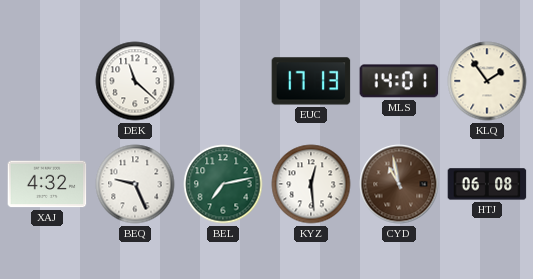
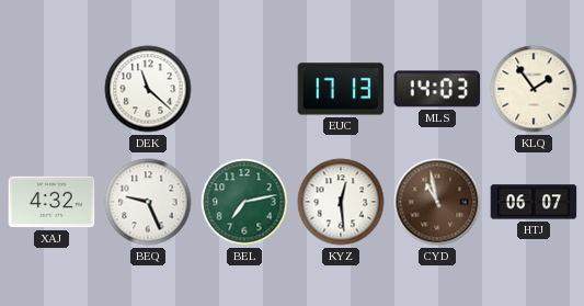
MLS: 14:01 -> 14:03 (437, 89)
HTJ: 06:08 -> 06:07 (534, 202)
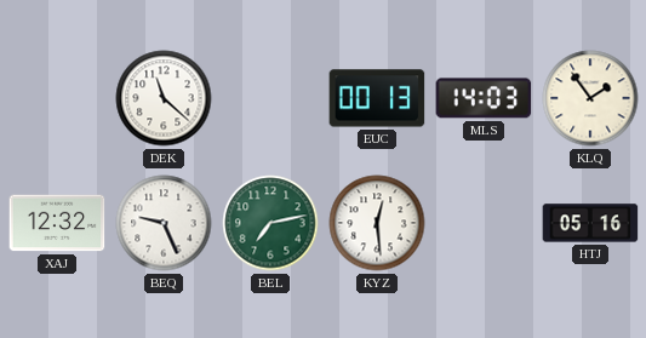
EUC: 17:13 -> 00:13 (377, 98)
XAJ: 4:32 -> 12:32 (57, 223)
CYD: 10:58 -> none (437, 202)
HTJ: 06:07 -> 05:16 (590, 223)
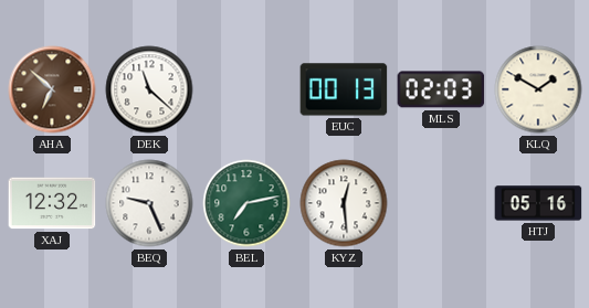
AHA: none -> 6:52 (52, 89)
MLS: 14:03 -> 02:03 (441, 89)
KLQ: 1:54 -> 1:50 (538, 89)
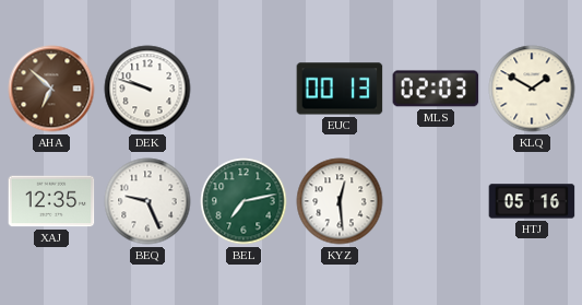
DEK: 11:22 -> 9:48 (147, 89)
XAJ: 12:32 -> 12:35 (51, 201)
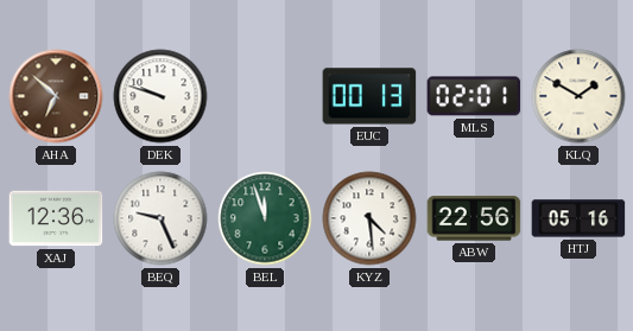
MLS: 02:03 -> 02:01 (474, 96)
XAJ: 12:35 -> 12:36 (56, 218)
BEL: 7:13 -> 11:57 (265, 218)
KYZ: 12:29 -> 4:29 (369, 218)
ABW: none -> 22:56 (474, 218)
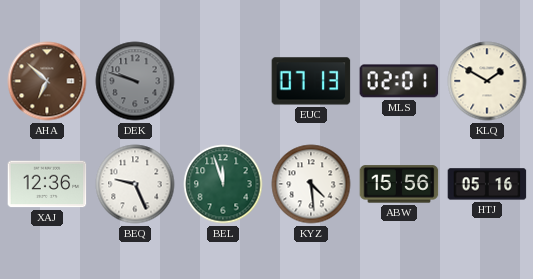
DEK dial: white -> grey (135, 81)
EUC: 00:13 -> 07:13 (311, 81)
ABW: 22:56 -> 15:56 (399, 184)
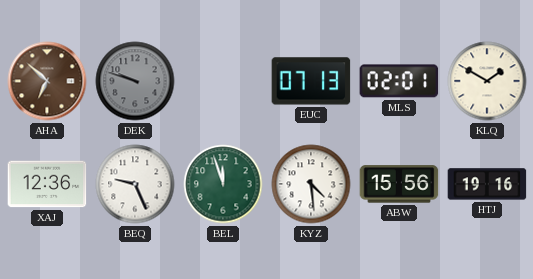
HTJ: 05:16 -> 19:16 (487, 184)
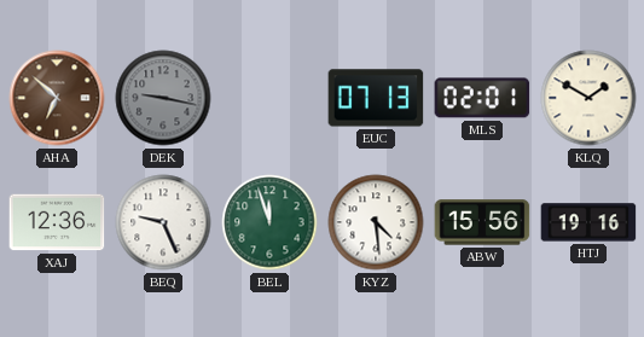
DEK: 9:48 -> 9:17 (163, 98)
